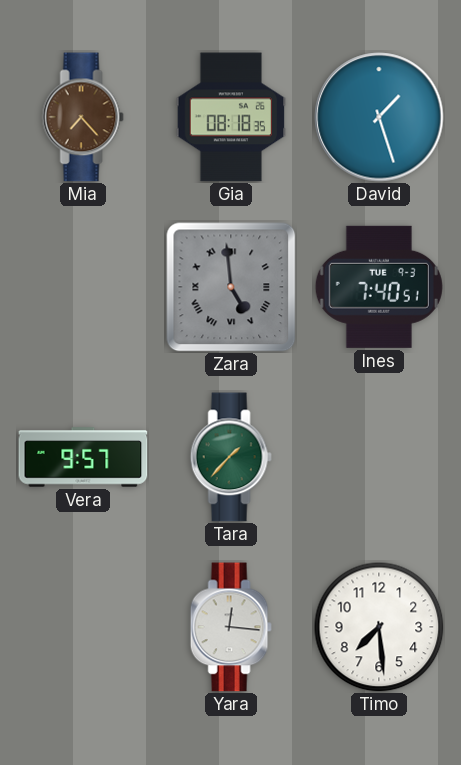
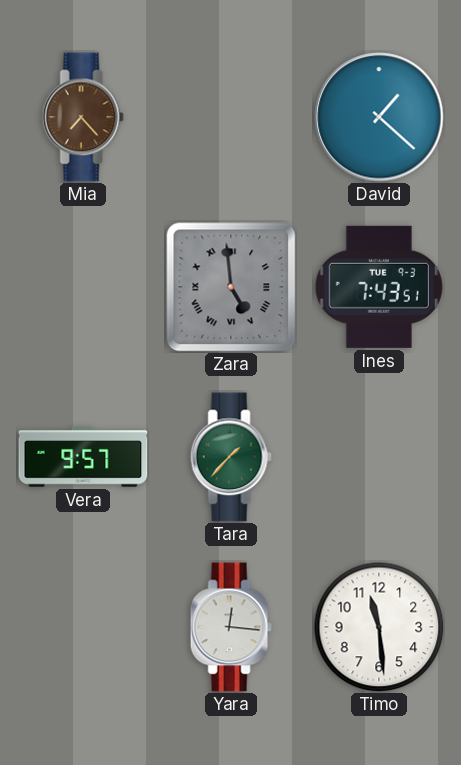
Gia: 08:18 -> none (231, 117)
David: 1:27 -> 1:22 (379, 117)
Ines: 7:40 -> 7:43 (379, 287)
Timo: 7:29 -> 11:29 (379, 627)
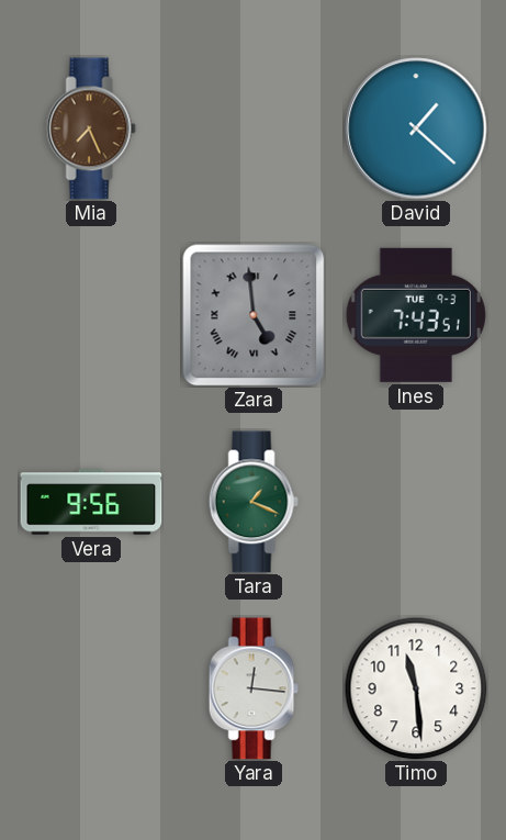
Mia: 7:23 -> 7:26 (91, 128)
Vera: 9:57 -> 9:56 (91, 502)
Tara: 1:37 -> 1:19 (254, 502)
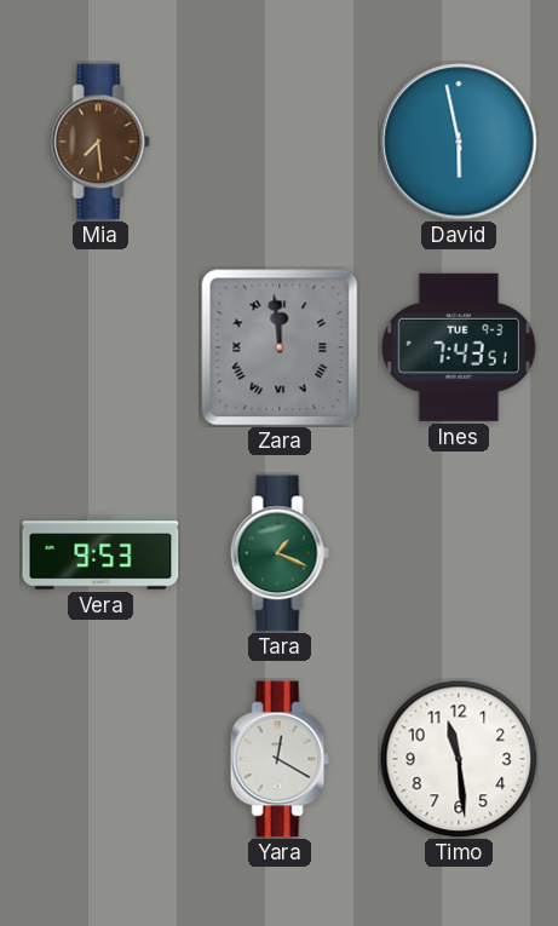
Mia: 7:26 -> 7:29 (100, 142)
David: 1:22 -> 5:58 (459, 142)
Zara: 4:59 -> 11:59 (280, 347)
Vera: 9:56 -> 9:53 (100, 553)
Yara: 12:16 -> 12:20 (280, 759)
